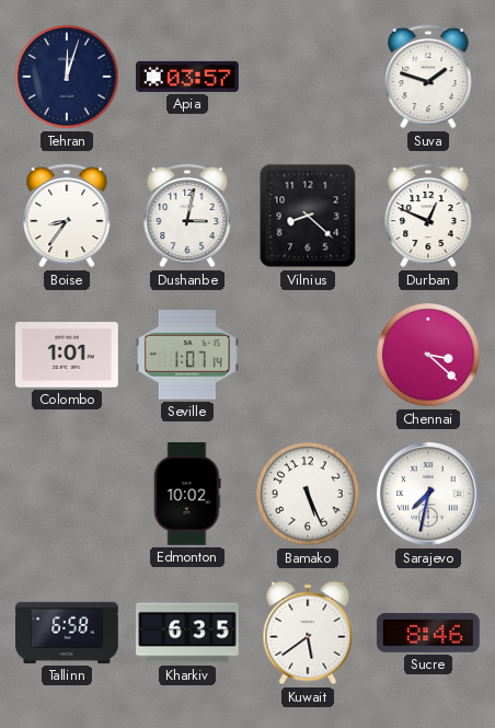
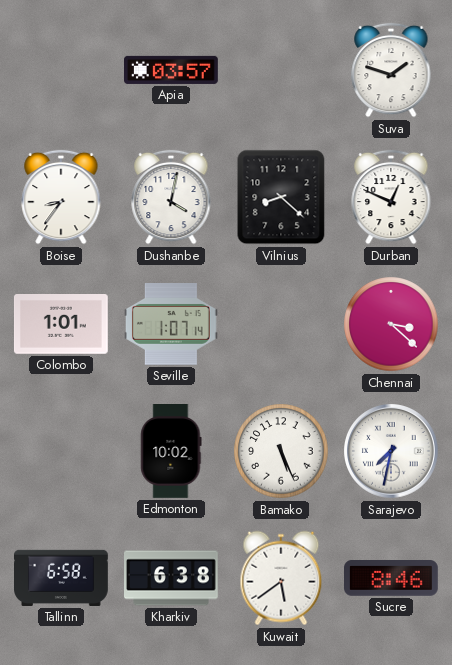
Tehran: 12:03 -> none (67, 77)
Dushanbe: 3:02 -> 4:02 (171, 197)
Kharkiv: 6:35 -> 6:38 (171, 578)
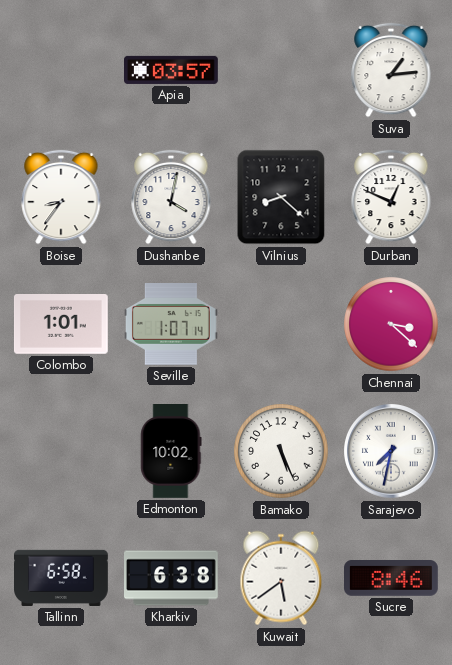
Suva: 1:48 -> 1:14 (391, 70)
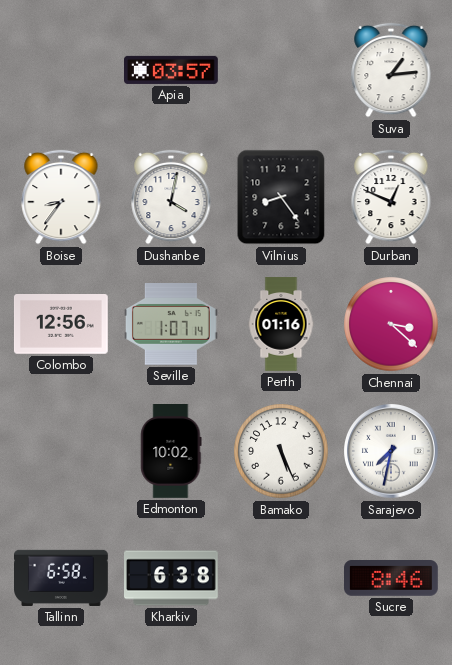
Vilnius: 8:22 -> 8:24 (281, 197)
Colombo: 1:01 -> 12:56 (61, 325)
Perth: none -> 01:16 (281, 324)
Kuwait: 5:39 -> none (281, 578)
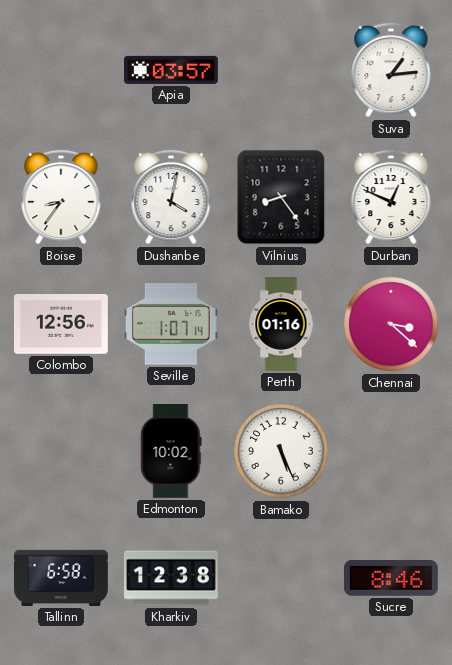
Sarajevo: 7:32 -> none (391, 451)
Kharkiv: 6:38 -> 12:38 (171, 578)
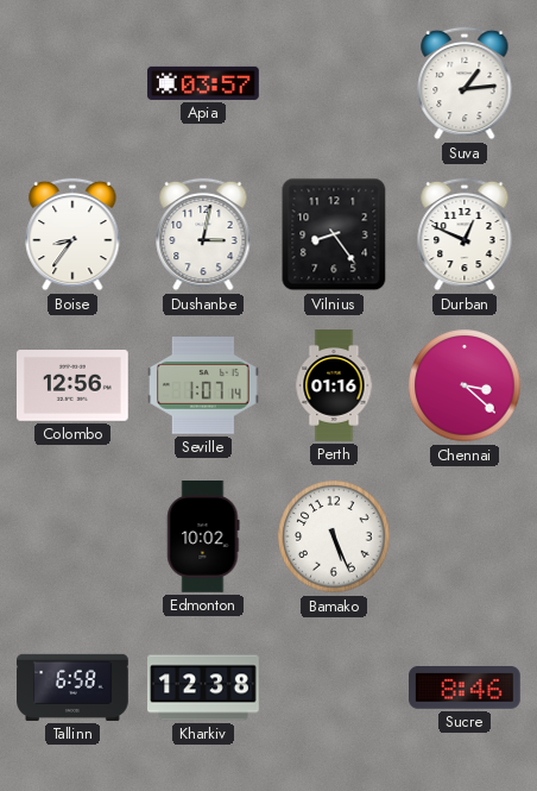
Dushanbe: 4:02 -> 3:02 (203, 234)
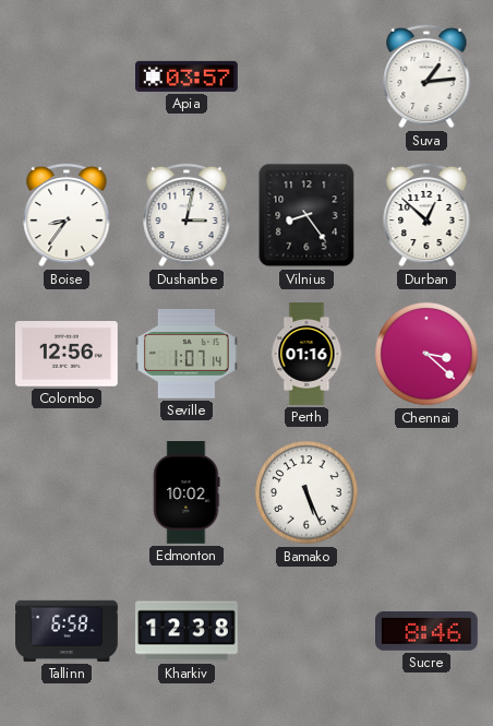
Durban: 12:49 -> 12:52 (426, 215)
